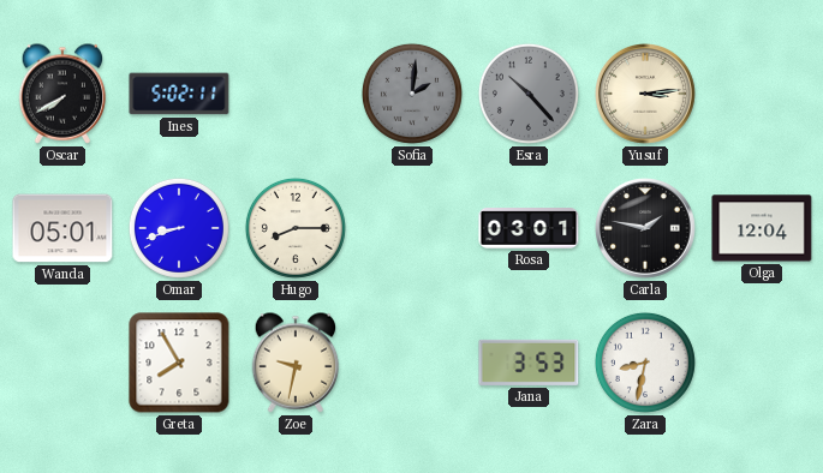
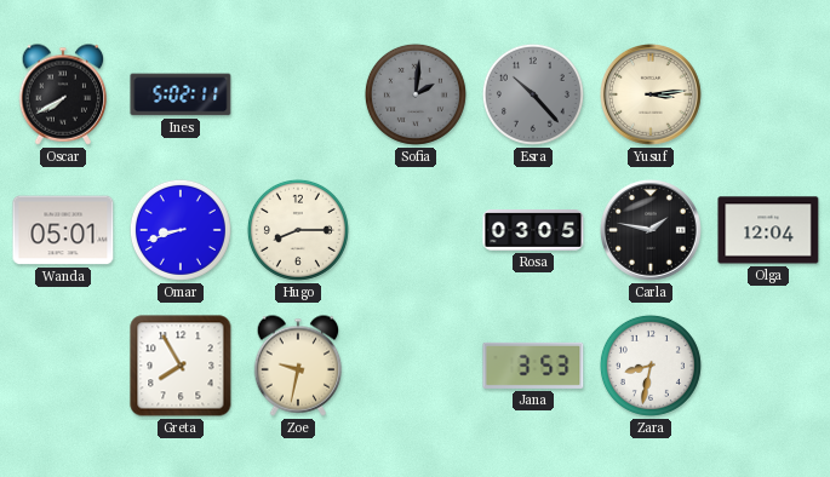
Rosa: 03:01 -> 03:05 (533, 231)
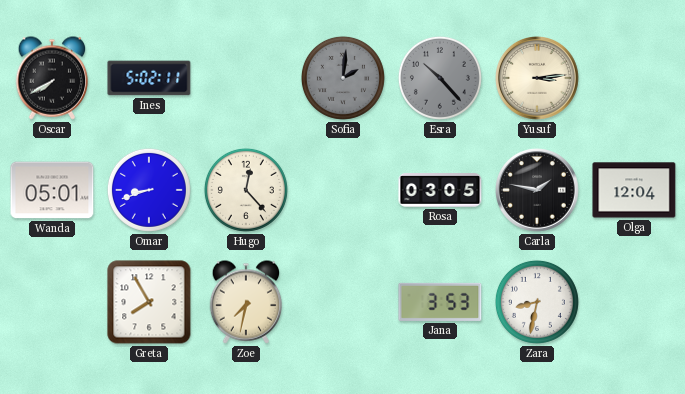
Hugo: 8:15 -> 12:23 (246, 190)
Zoe: 9:32 -> 7:32 (246, 302)
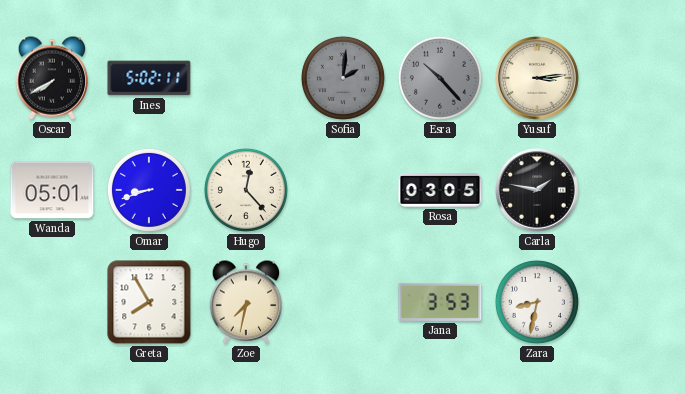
Olga: 12:04 -> none (634, 190)
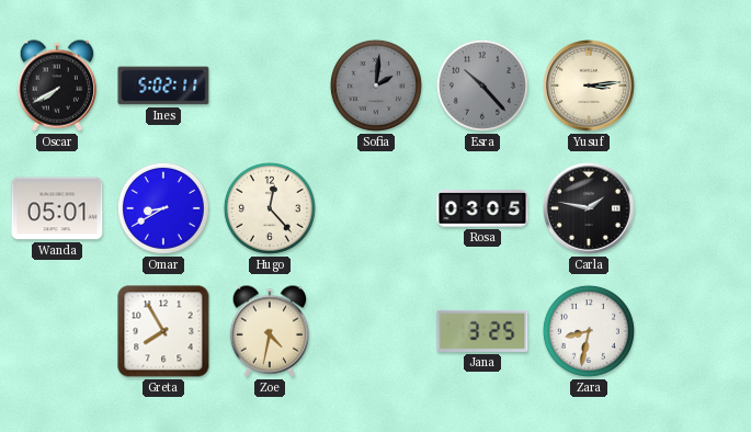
Omar: 8:42 -> 8:40 (163, 208)
Zoe: 7:32 -> 4:32 (270, 331)
Jana: 3:53 -> 3:25 (482, 331)
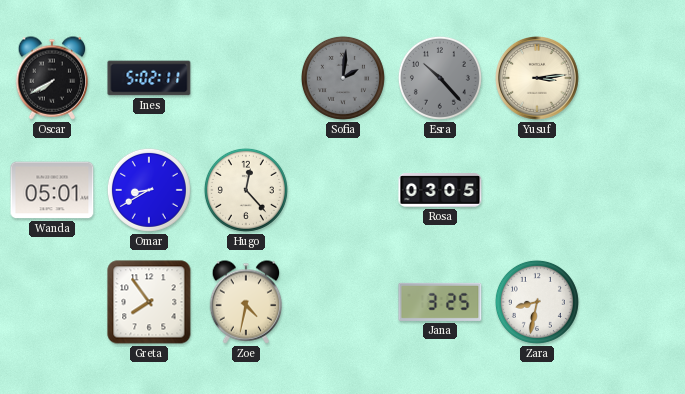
Carla: 1:47 -> none (590, 209)
Greta: 7:55 -> 7:54 (149, 302)
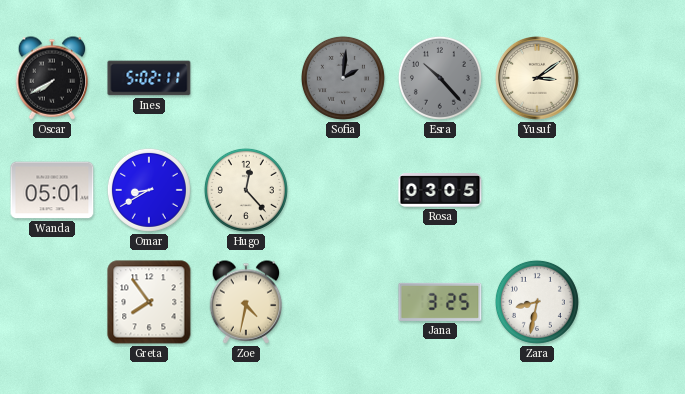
Yusuf: 3:14 -> 3:09 (538, 79)
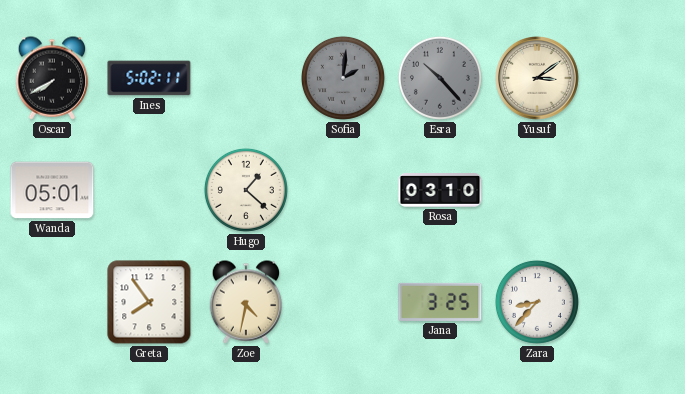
Omar: 8:40 -> none (149, 190)
Hugo: 12:23 -> 1:22 (246, 190)
Rosa: 03:05 -> 03:10 (440, 191)
Zara: 8:32 -> 8:37 (537, 302)
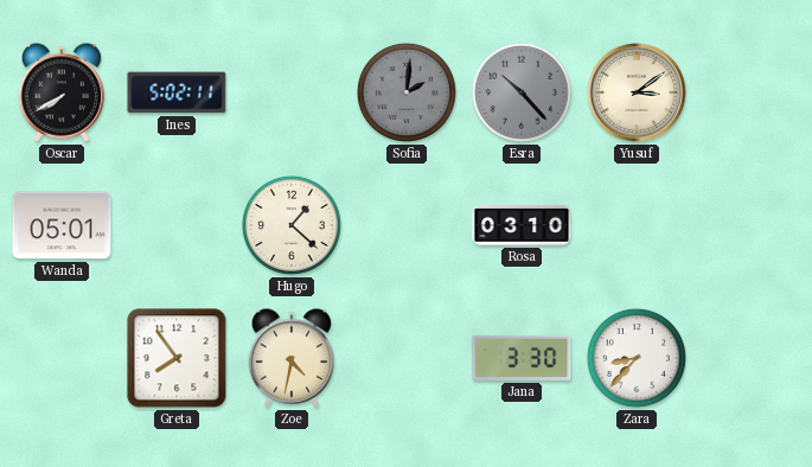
Jana: 3:25 -> 3:30 (522, 358)
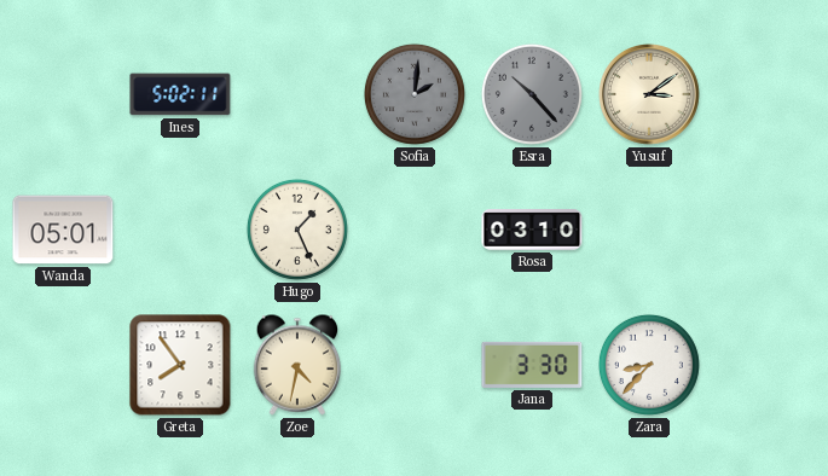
Oscar: 7:40 -> none (62, 92)
Hugo: 1:22 -> 1:26 (297, 230)
